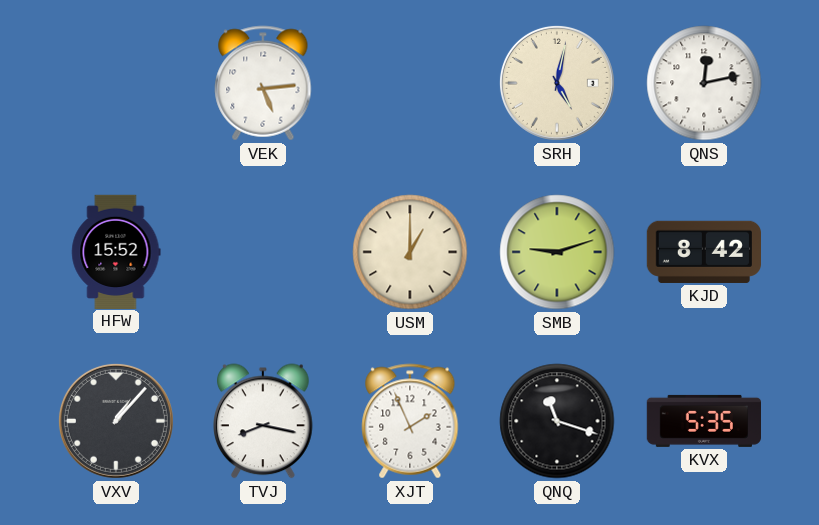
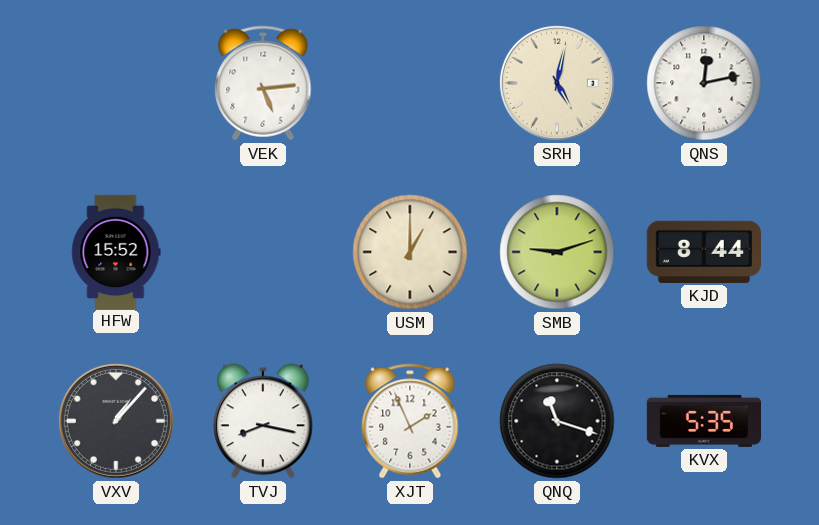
KJD: 8:42 -> 8:44 (703, 252)
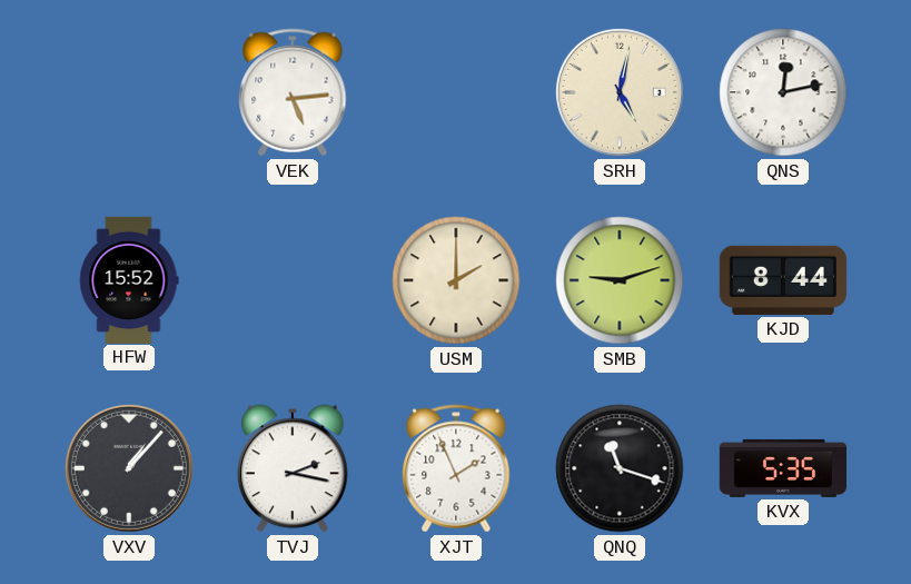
USM: 1:00 -> 2:00 (456, 280)
TVJ: 8:17 -> 2:17 (294, 468)
